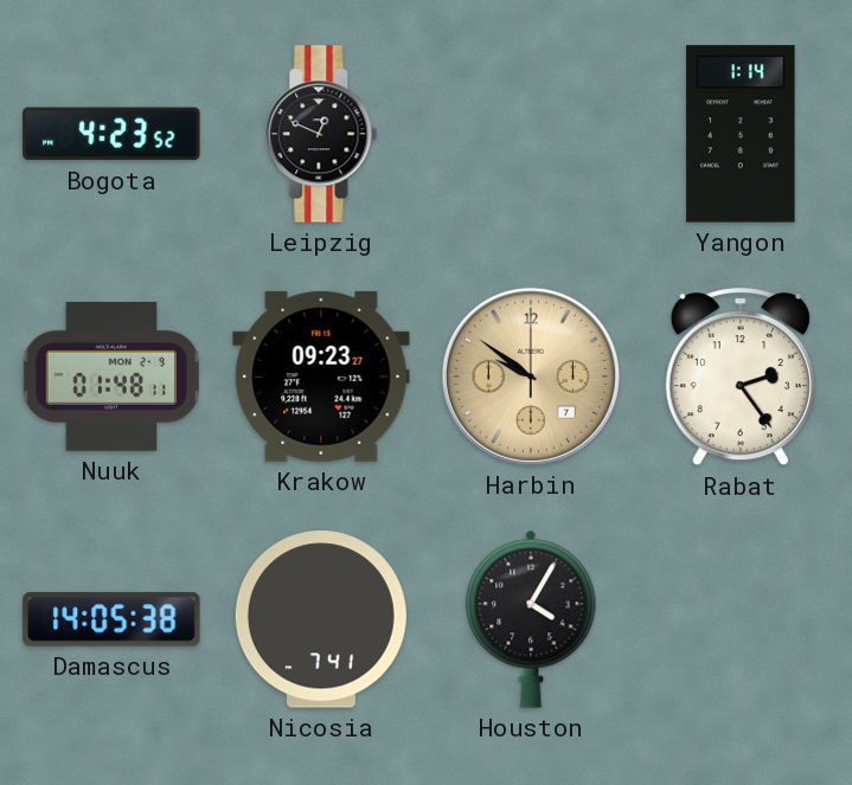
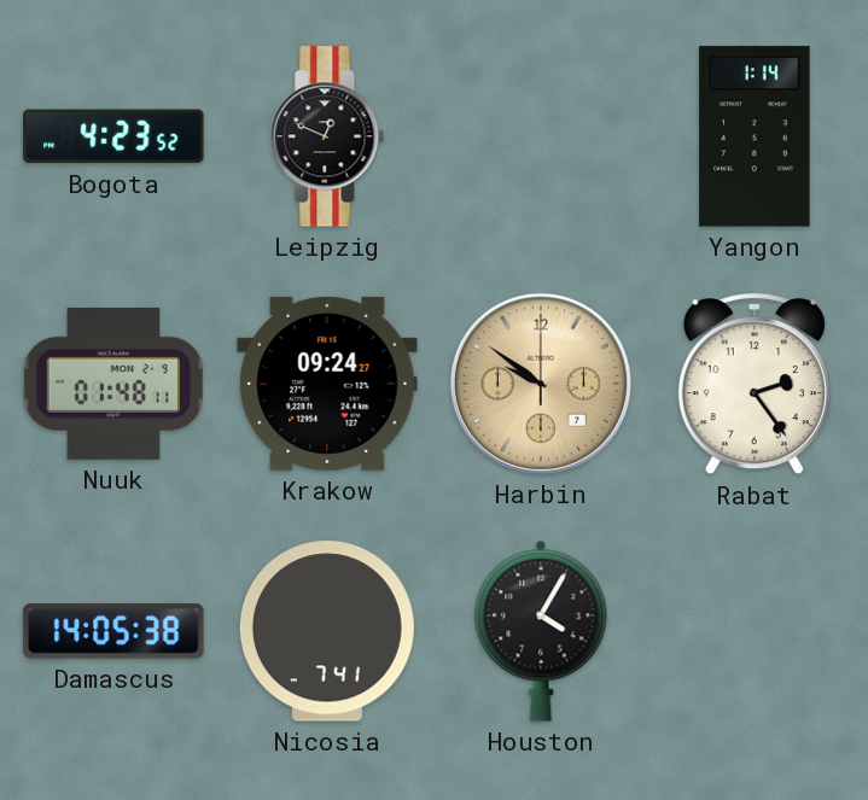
Krakow: 09:23 -> 09:24 (327, 384)
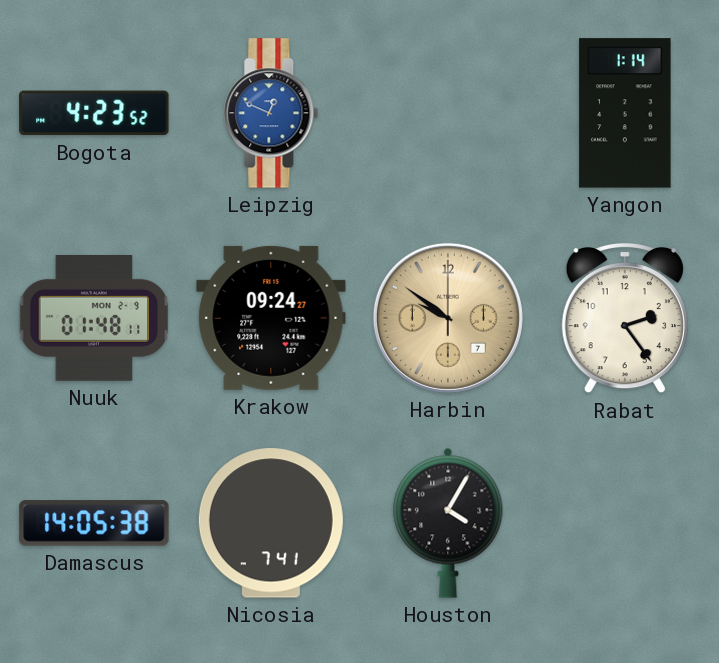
Leipzig dial: black -> blue (271, 113)
